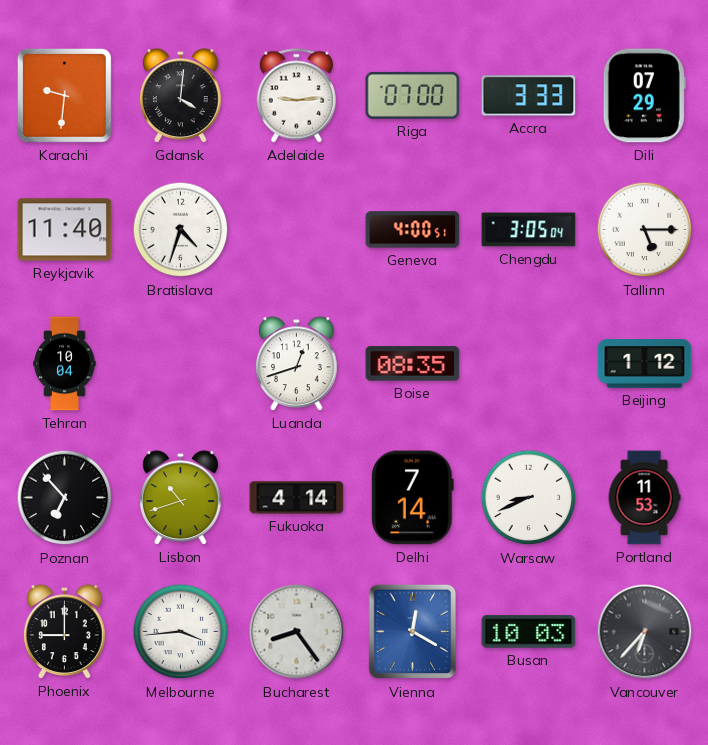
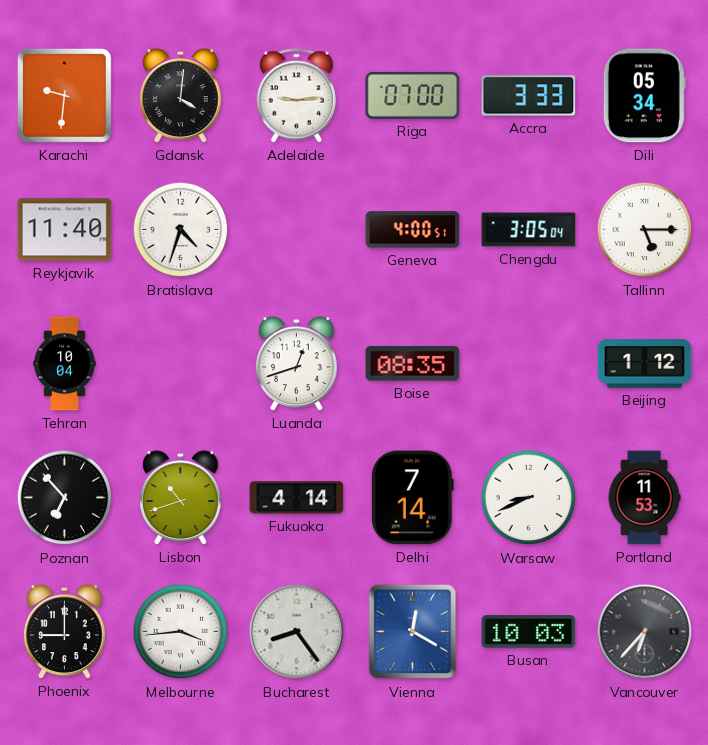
Dili: 07:29 -> 05:34 (644, 96)
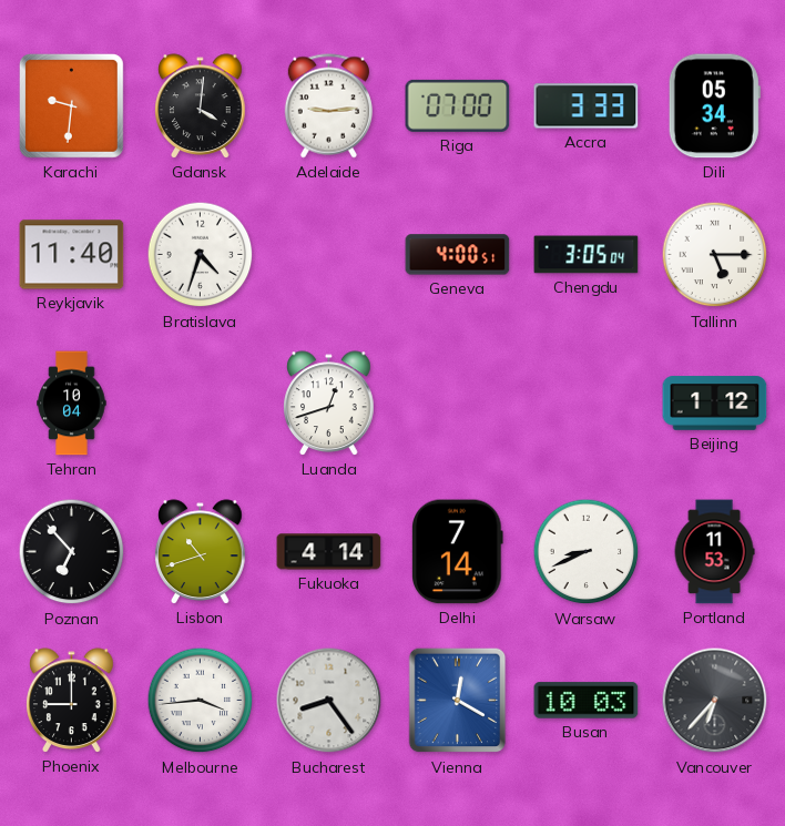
Boise: 08:35 -> none (413, 364)
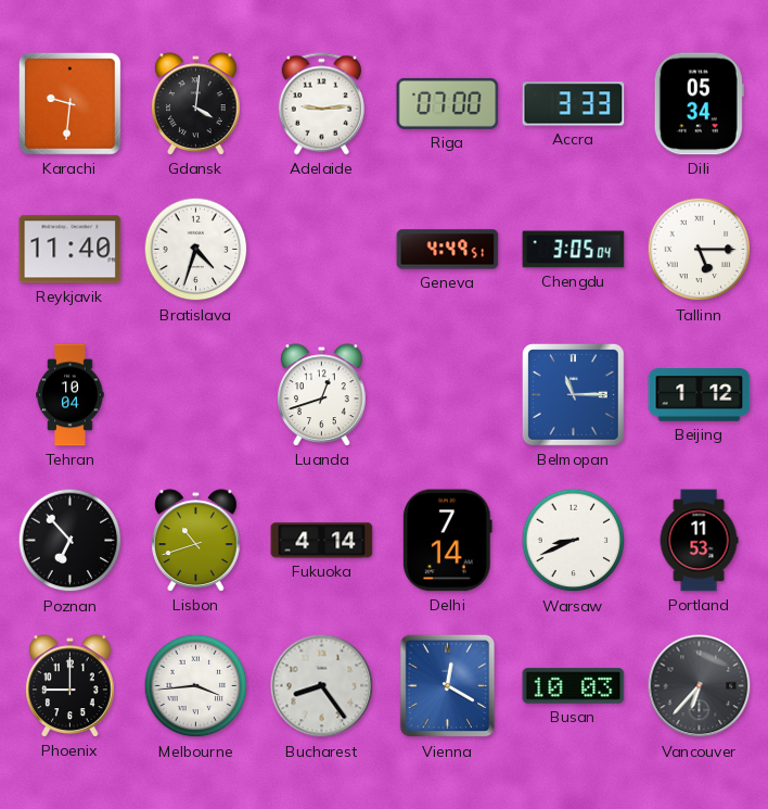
Geneva: 4:00 -> 4:49 (448, 250)
Belmopan: none -> 11:15 (573, 394)
